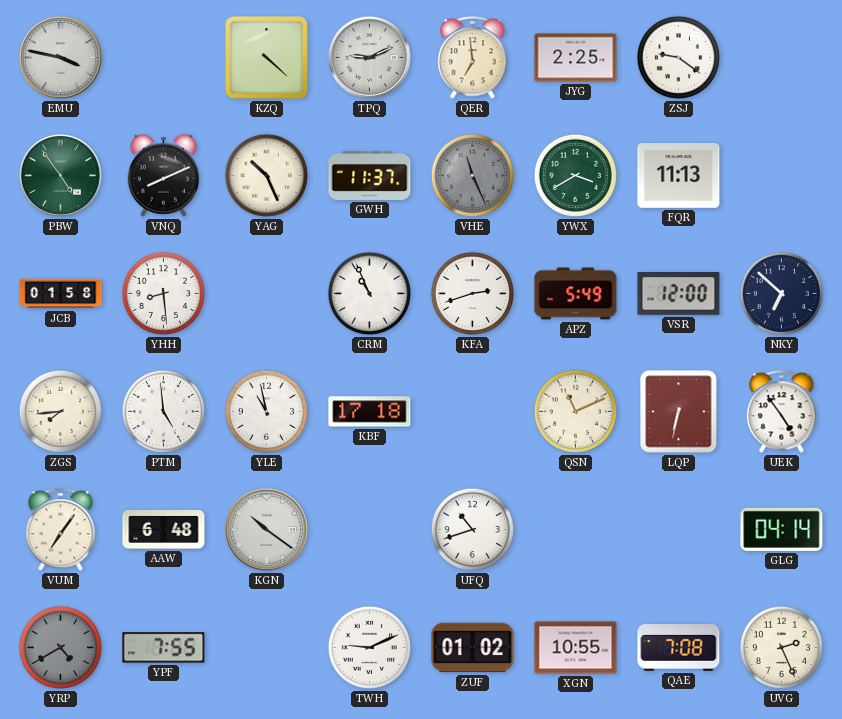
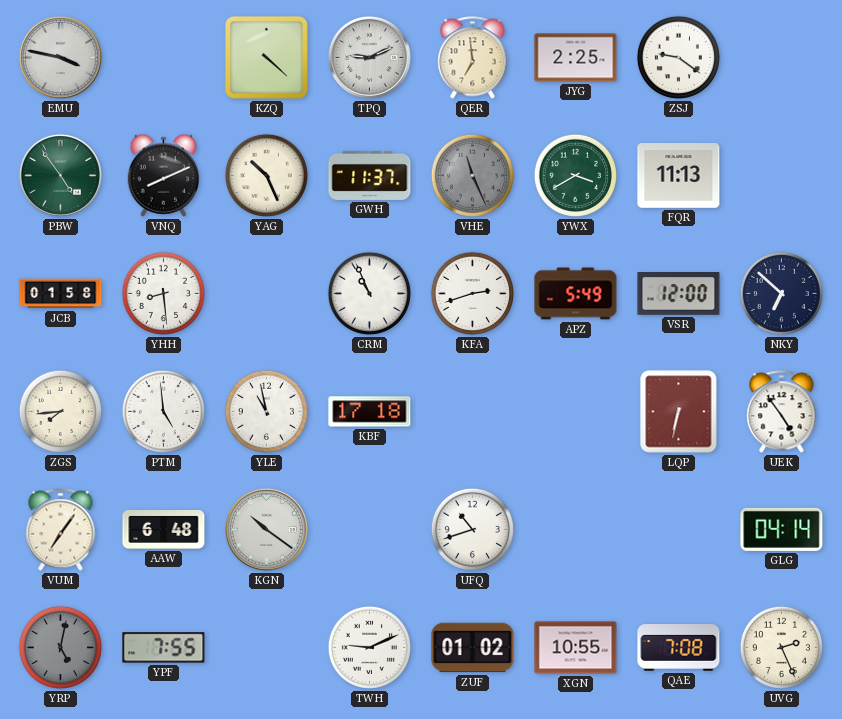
QSN: 11:11 -> none (575, 411)
YRP: 4:40 -> 5:02 (60, 647)
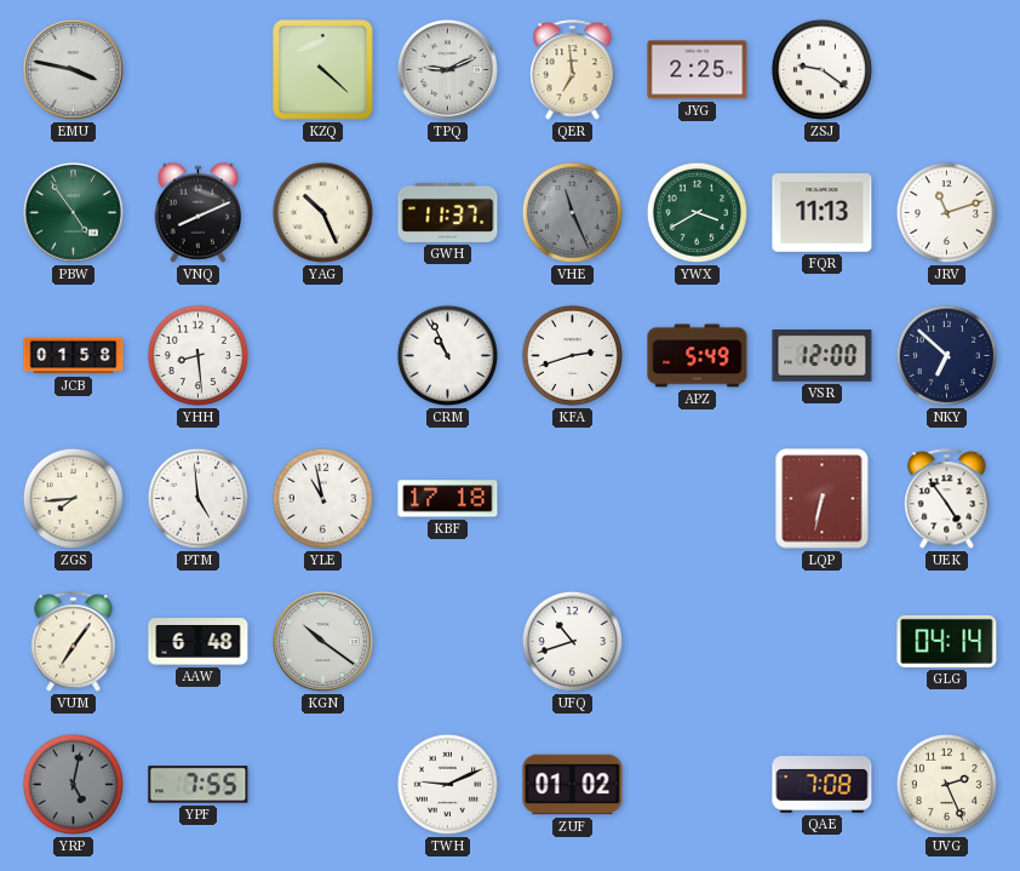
JRV: none -> 11:12 (946, 212)
XGN: 10:55 -> none (576, 648)
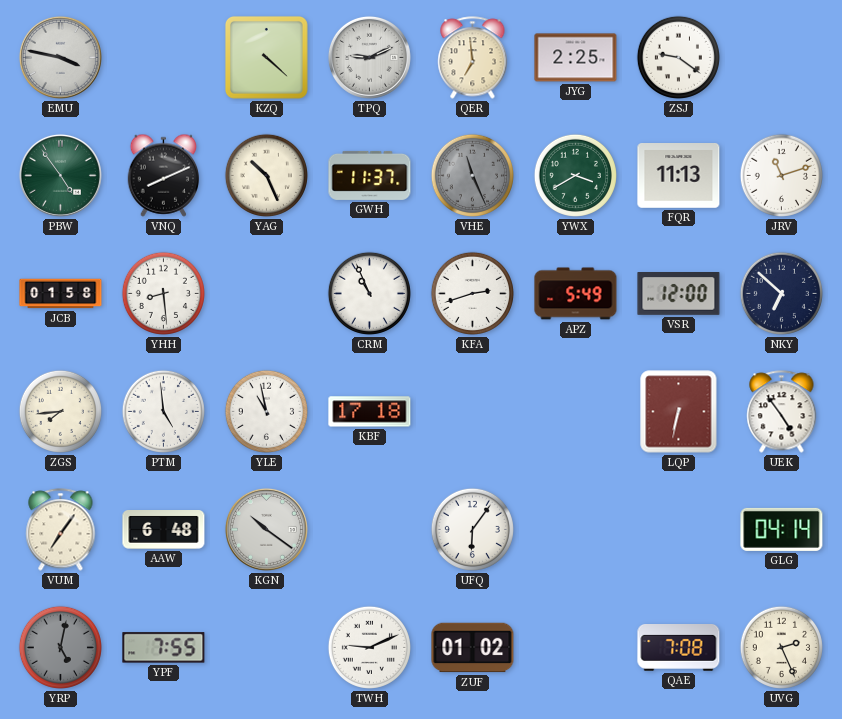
UFQ: 10:42 -> 6:06 (472, 529)
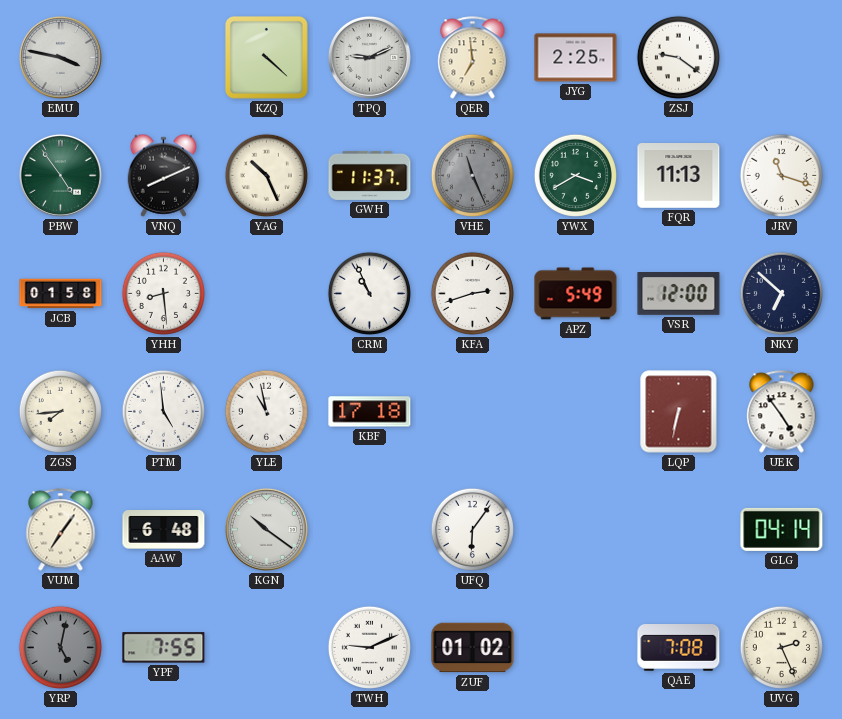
JRV: 11:12 -> 11:18 (781, 175)
